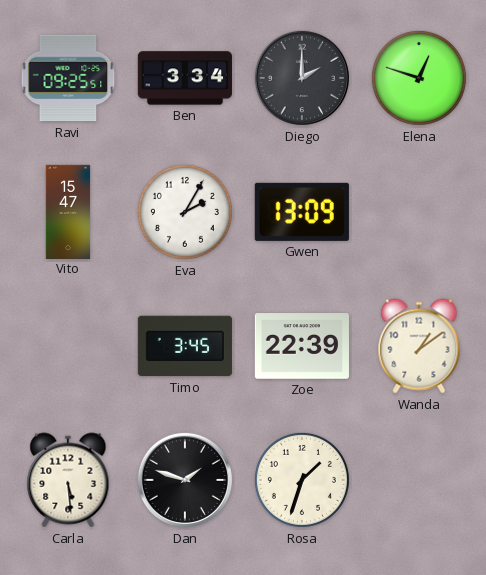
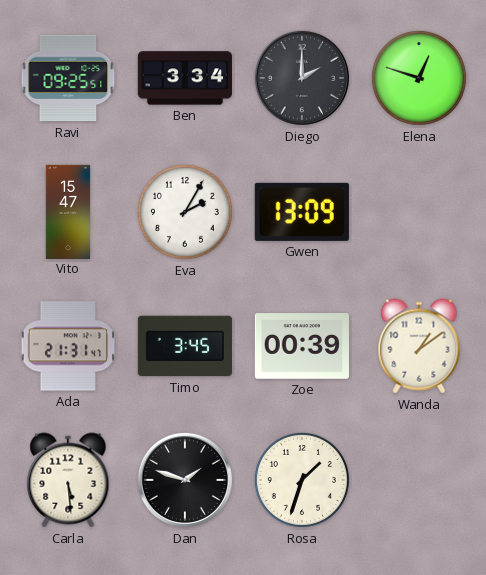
Ada: none -> 21:31 (68, 346)
Zoe: 22:39 -> 00:39 (302, 346)
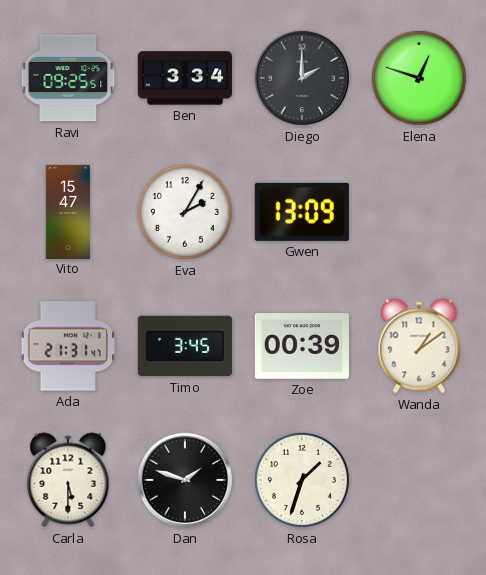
Carla: 5:29 -> 5:30 (68, 480)
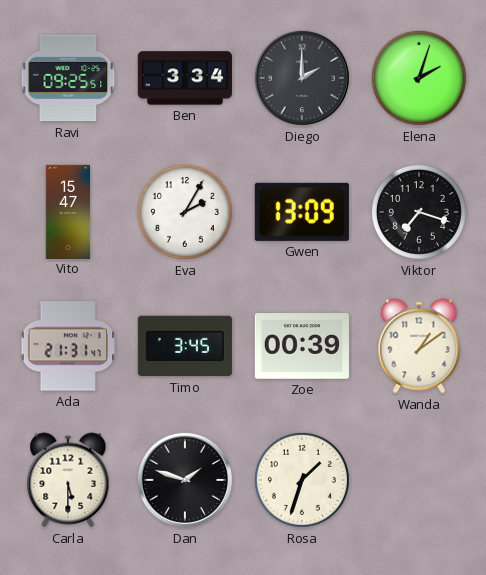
Elena: 12:48 -> 2:03 (419, 78)
Viktor: none -> 7:18 (419, 212)
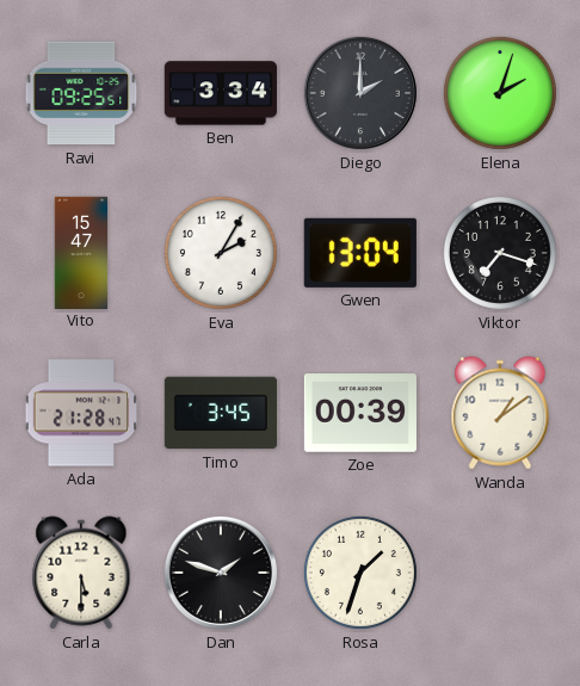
Gwen: 13:09 -> 13:04 (360, 253)
Ada: 21:31 -> 21:28 (81, 413)
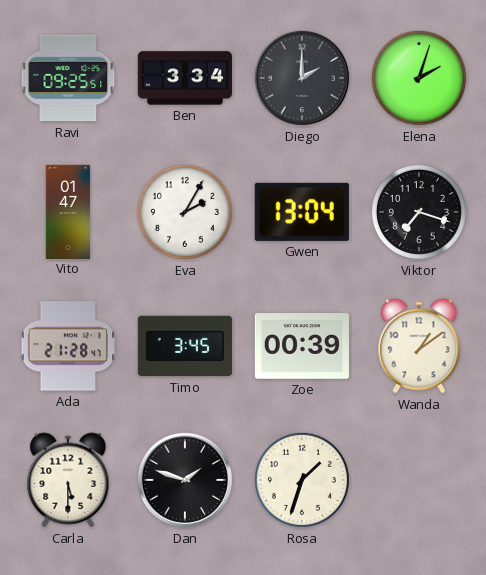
Vito: 15:47 -> 01:47 (68, 211)
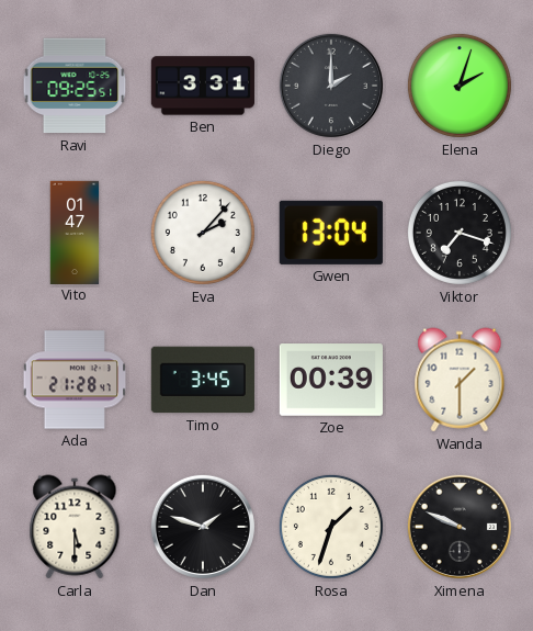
Ben: 3:34 -> 3:31 (203, 86)
Eva: 2:05 -> 2:07 (203, 233)
Wanda: 1:09 -> 1:30 (460, 380)
Ximena: none -> 9:49 (460, 527)
